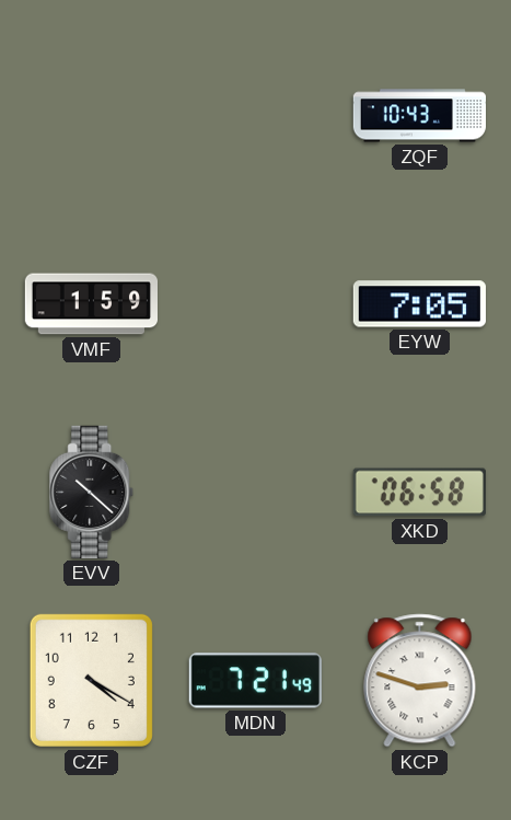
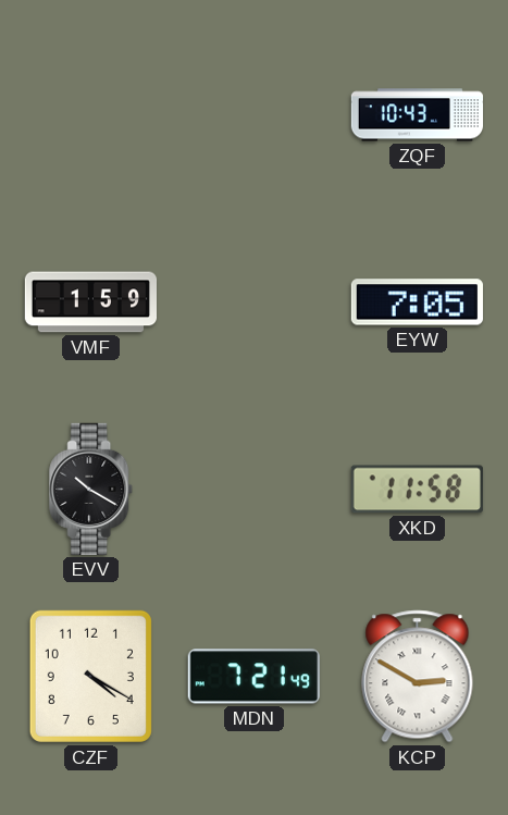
EVV: 10:22 -> 10:20 (91, 489)
XKD: 06:58 -> 11:58 (417, 490)
KCP: 2:48 -> 2:50 (418, 677)
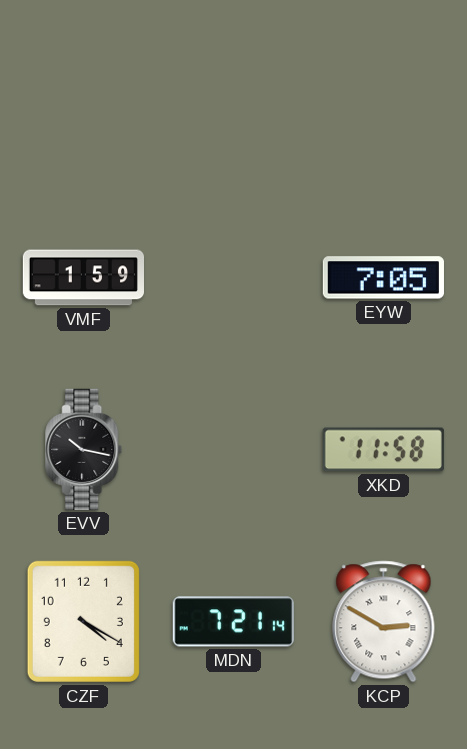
ZQF: 10:43 -> none (417, 115)
EVV: 10:20 -> 10:17 (84, 449)
MDN: 7:21:49 -> 7:21:14 (233, 622)
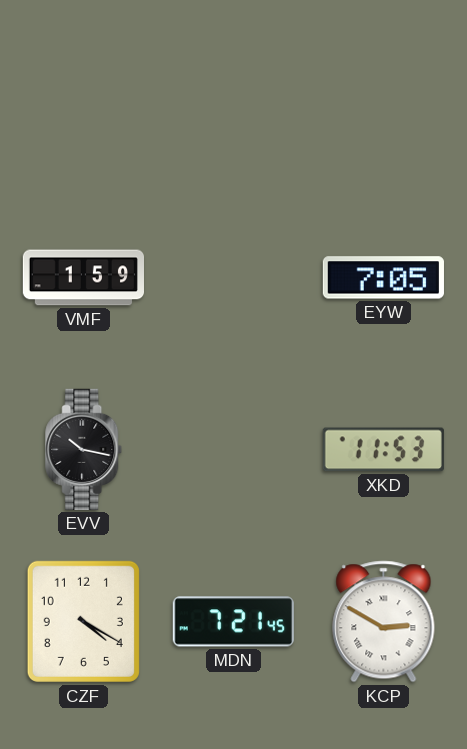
XKD: 11:58 -> 11:53 (383, 450)
MDN: 7:21:14 -> 7:21:45 (233, 622)
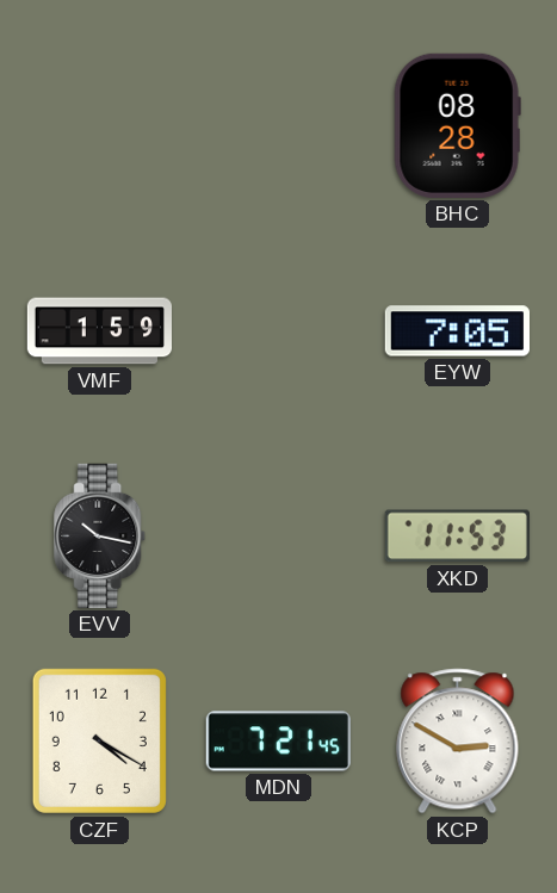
BHC: none -> 08:28 (457, 125)
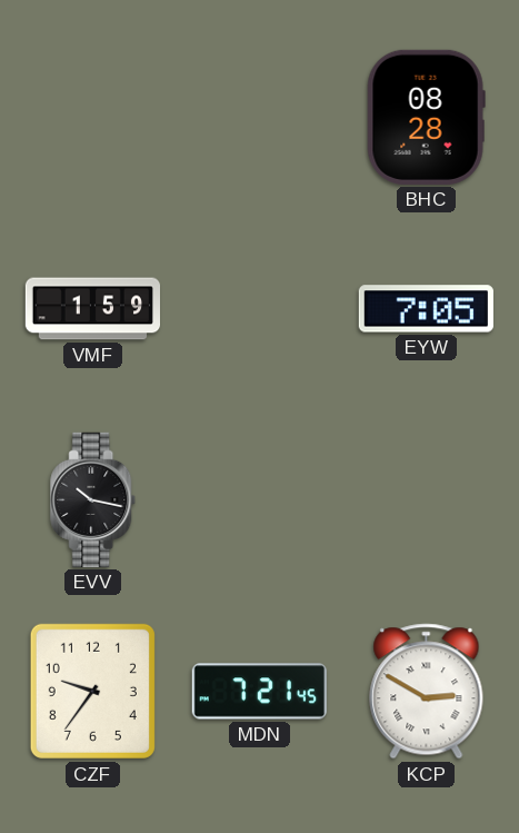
XKD: 11:53 -> none (457, 537)
CZF: 4:20 -> 9:36 (92, 691)
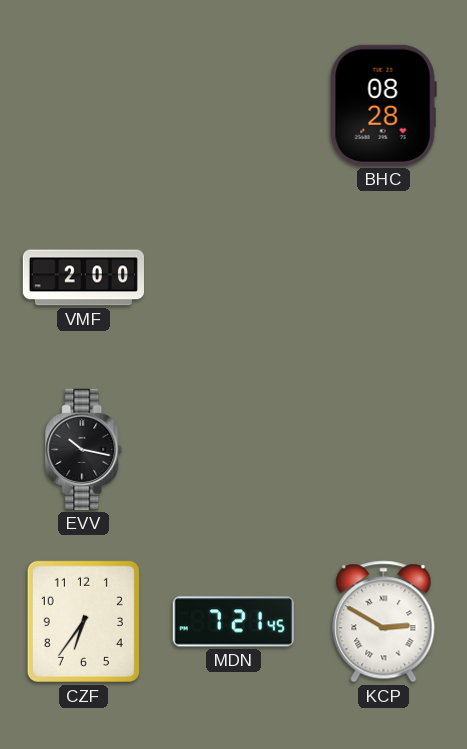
VMF: 1:59 -> 2:00 (83, 278)
EYW: 7:05 -> none (426, 309)
CZF: 9:36 -> 6:36 (83, 621)
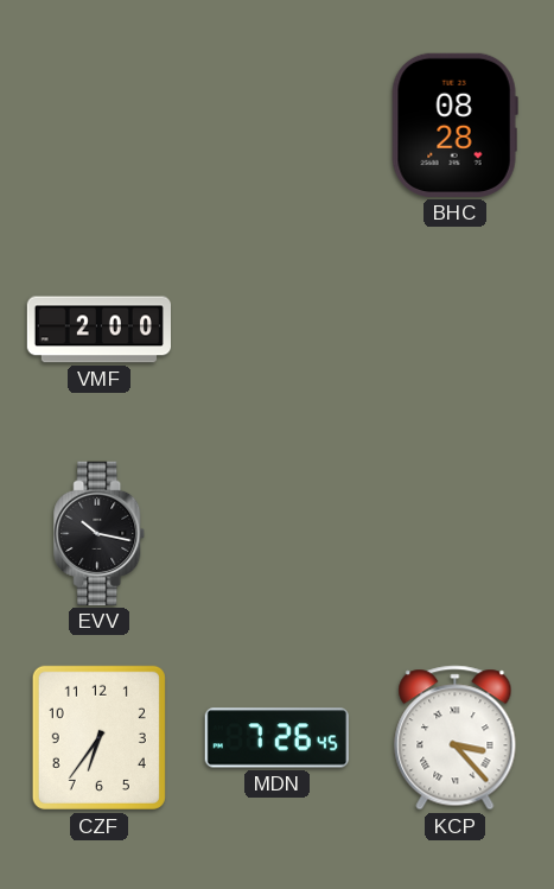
MDN: 7:21 -> 7:26 (276, 738)
KCP: 2:50 -> 3:23 (456, 738)
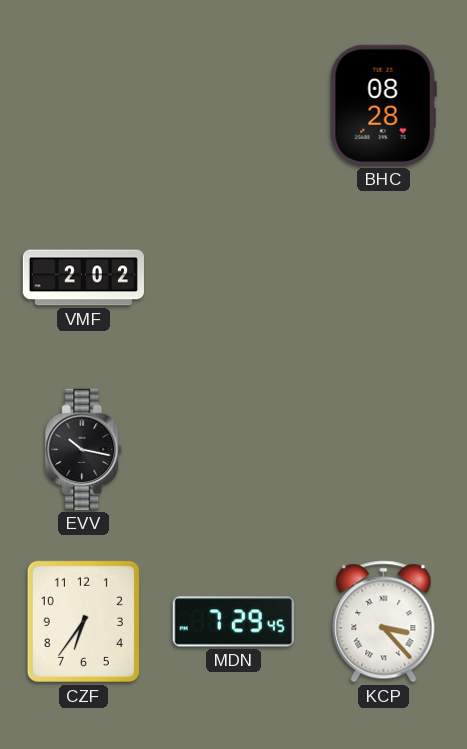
VMF: 2:00 -> 2:02 (83, 278)
MDN: 7:26 -> 7:29 (233, 622)
